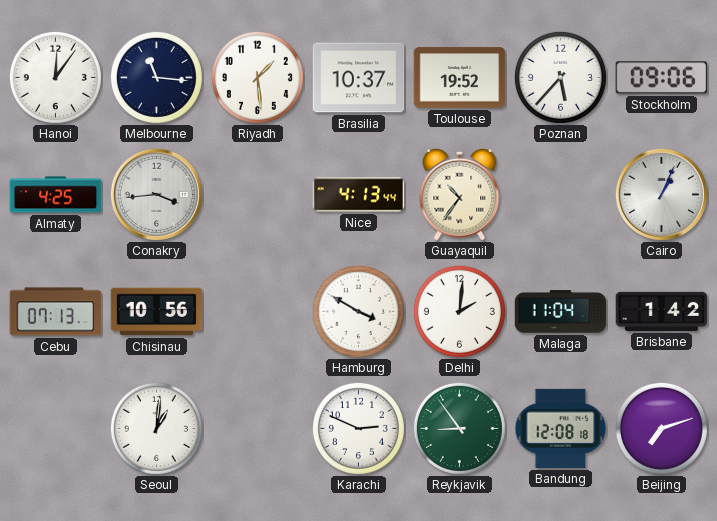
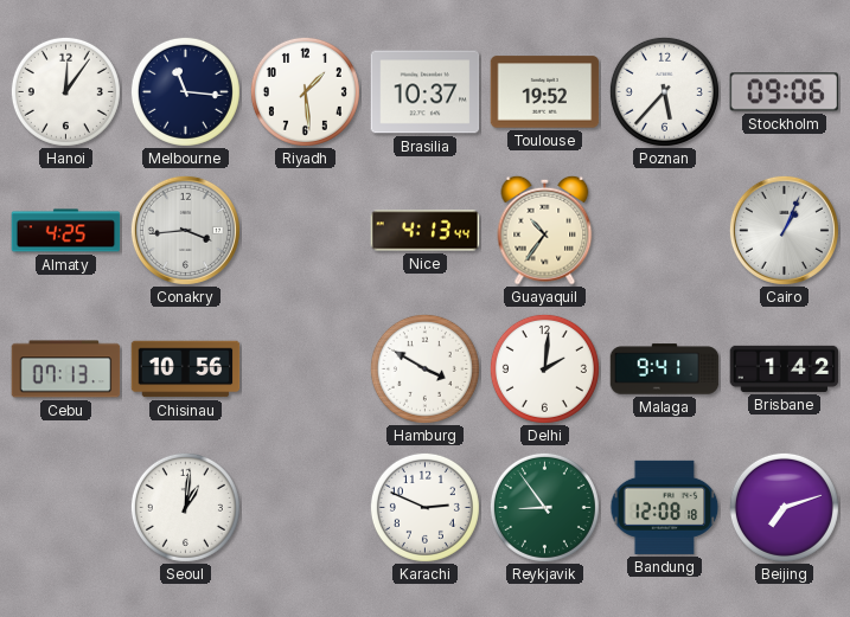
Malaga: 11:04 -> 9:41 (665, 369)
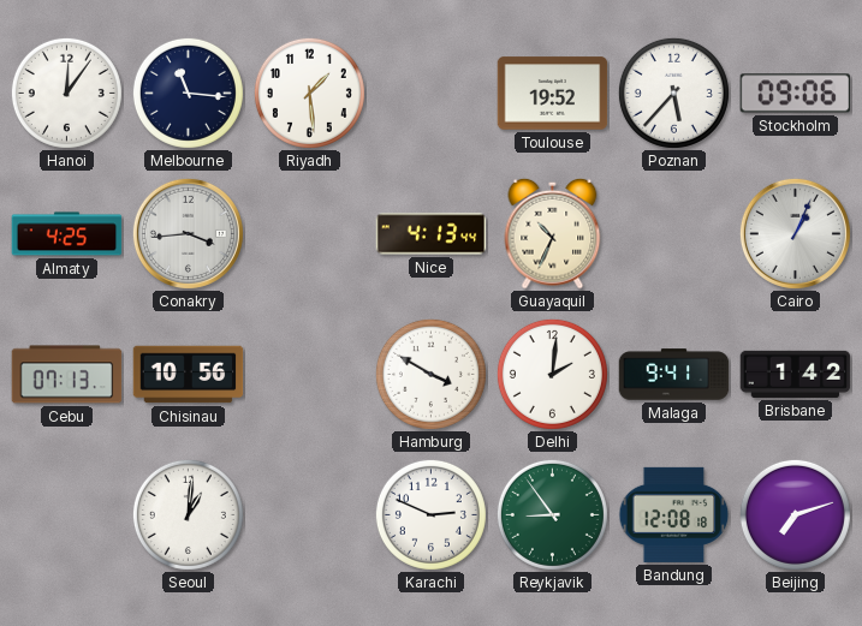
Brasilia: 10:37 -> none (426, 92)
Guayaquil: 10:36 -> 10:34 (553, 233)
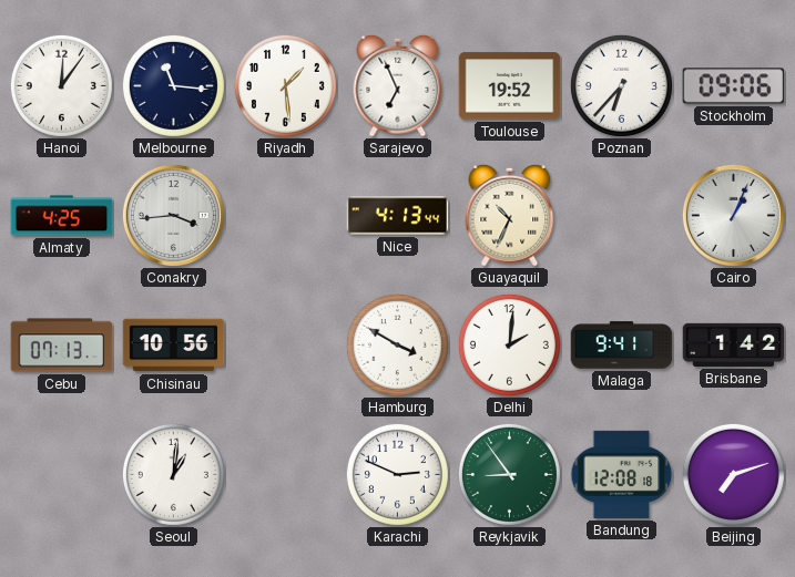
Sarajevo: none -> 6:56 (398, 85)
Poznan: 5:37 -> 6:37 (621, 85)
